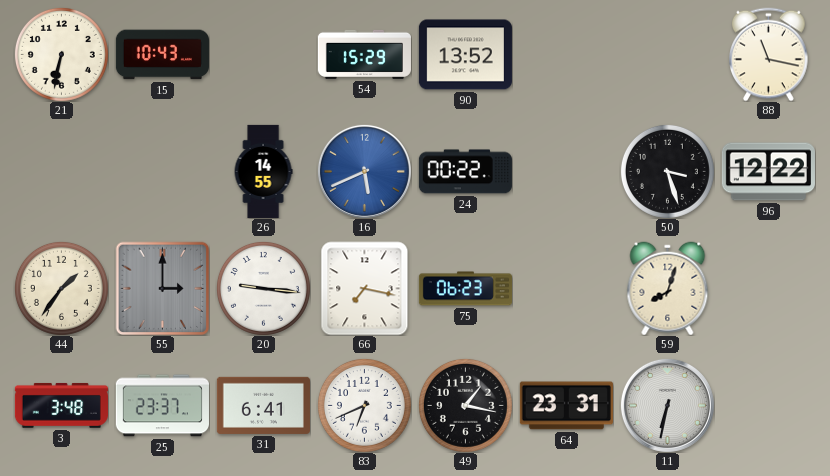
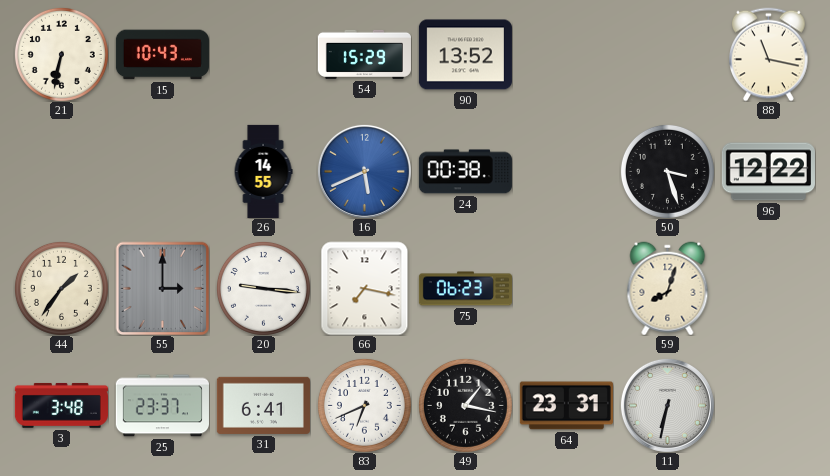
24: 00:22 -> 00:38 (465, 172)
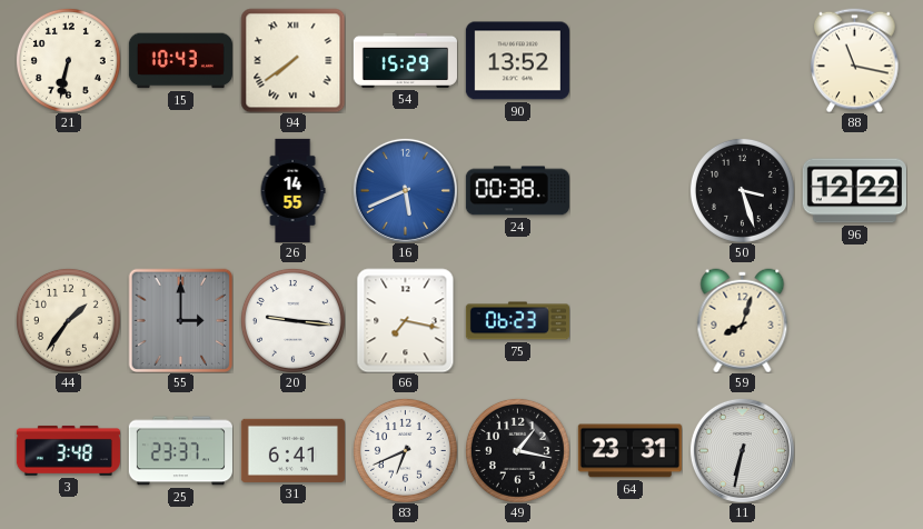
94: none -> 7:39 (292, 60)
